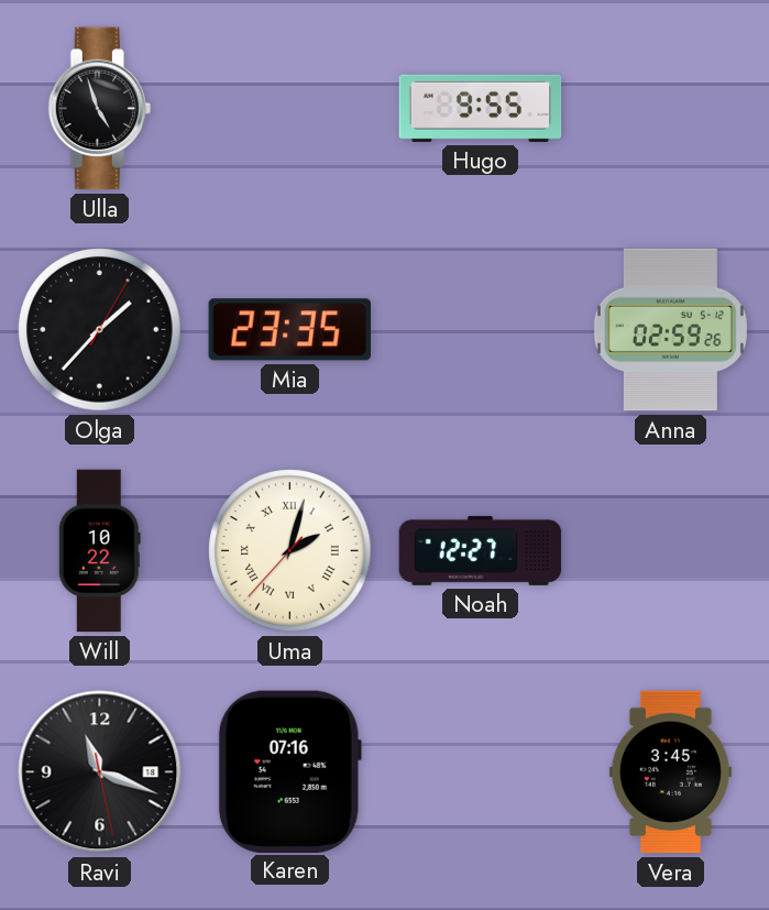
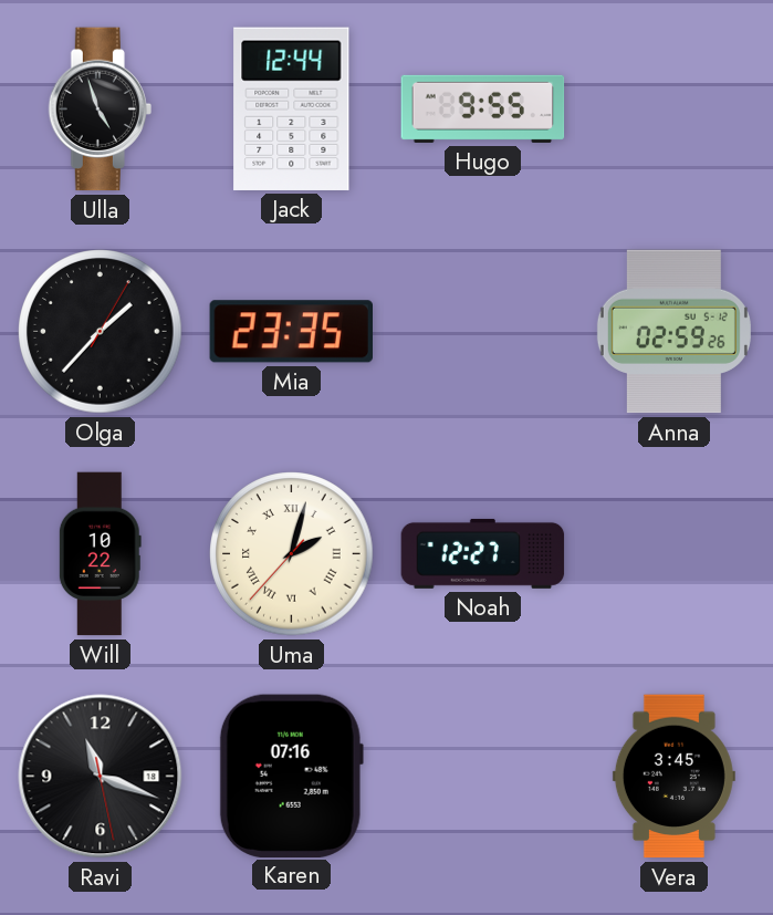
Jack: none -> 12:44 (292, 108)
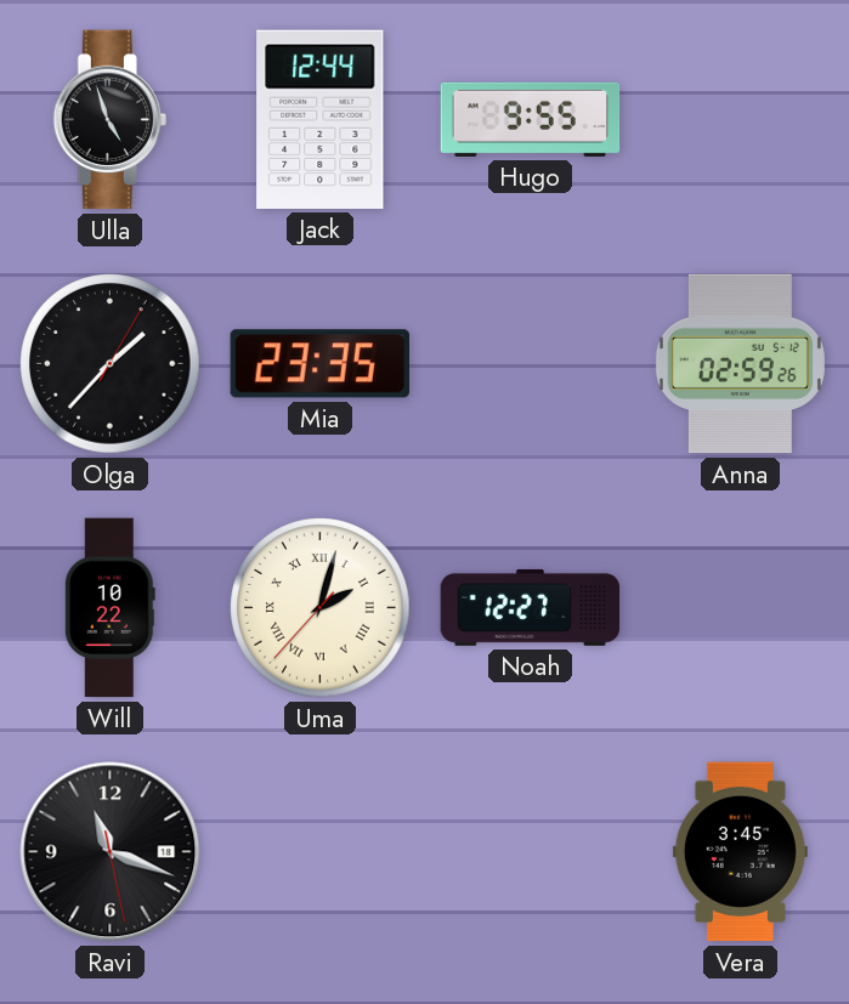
Karen: 07:16 -> none (291, 776)
